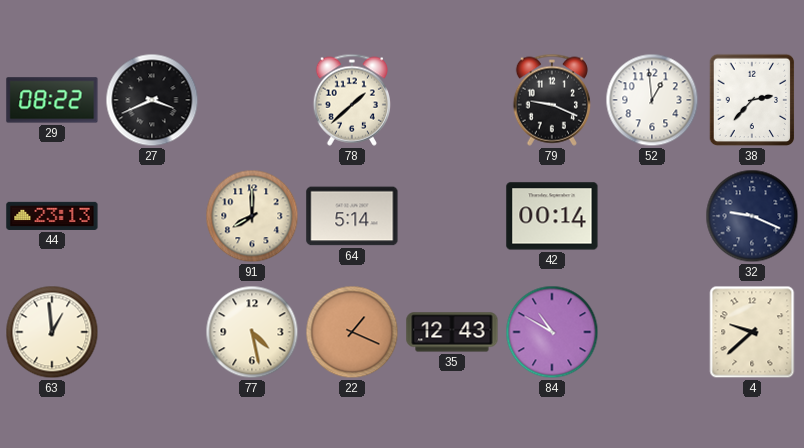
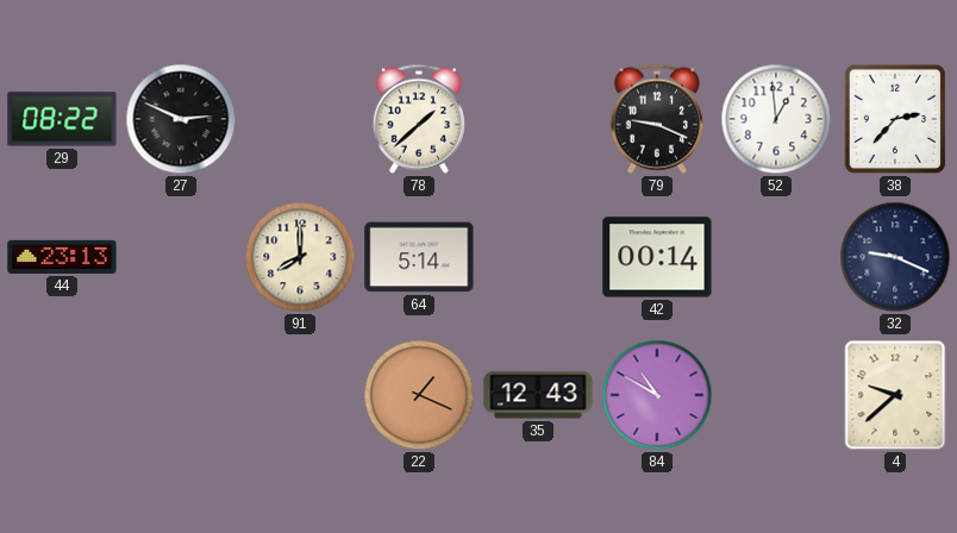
27: 3:41 -> 2:49 (181, 119)
63: 12:59 -> none (52, 332)
77: 4:28 -> none (252, 332)
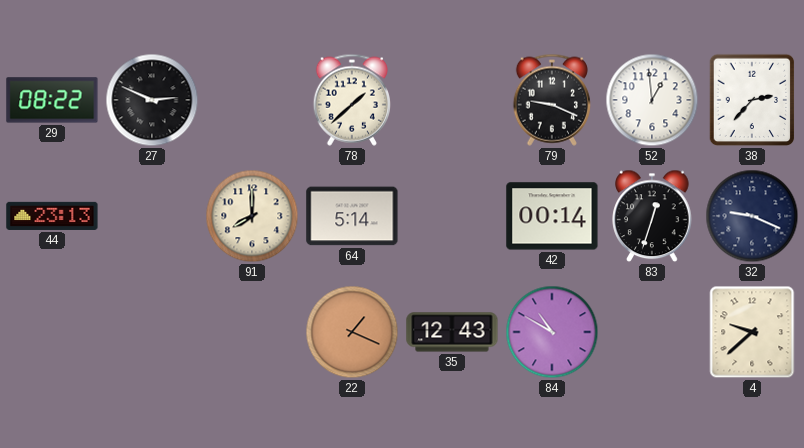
83: none -> 12:33 (652, 216)
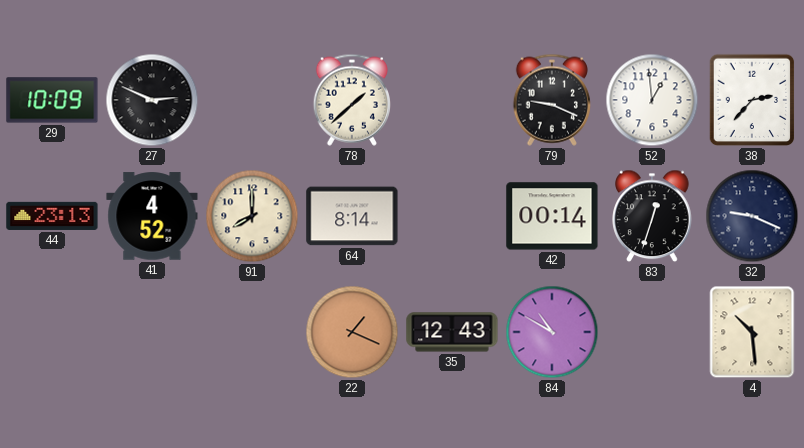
29: 08:22 -> 10:09 (52, 100)
41: none -> 4:52 (152, 216)
64: 5:14 -> 8:14 (352, 216)
4: 9:38 -> 10:29 (752, 332)
